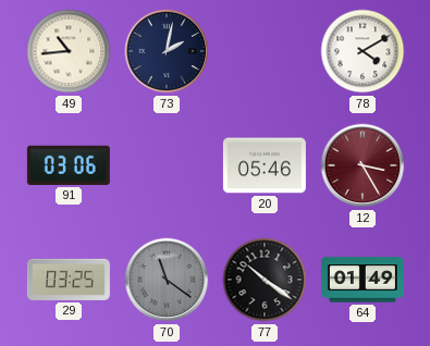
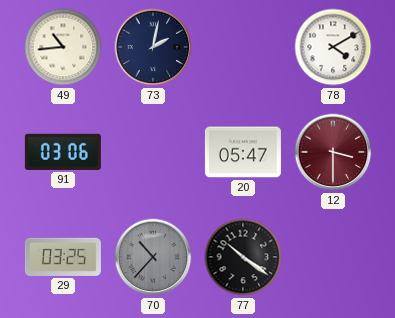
20: 05:46 -> 05:47 (243, 152)
12: 3:25 -> 3:30 (333, 152)
70: 11:21 -> 10:37 (153, 257)
64: 01:49 -> none (363, 280)
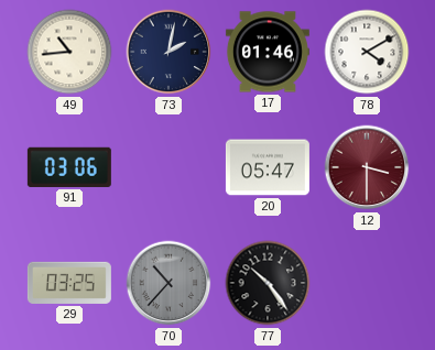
17: none -> 01:46 (268, 52)
77: 10:21 -> 10:24 (268, 283)
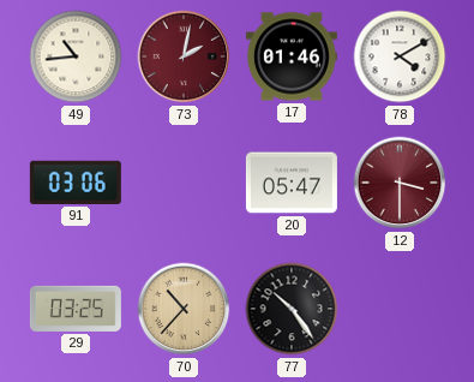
73 dial: navy -> burgundy (184, 56)
70 dial: grey -> champagne (184, 309)
